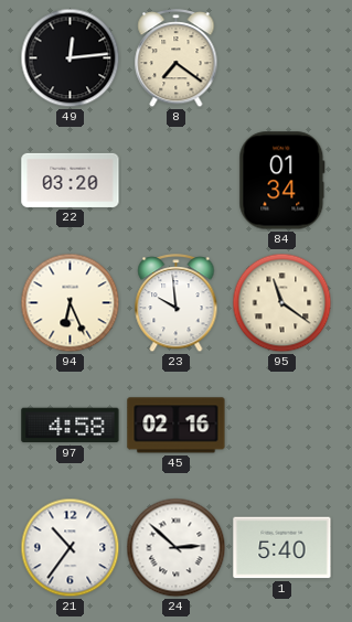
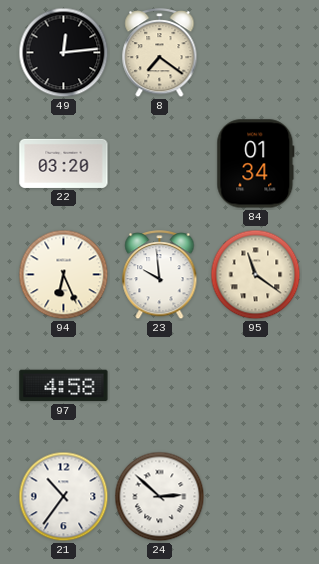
45: 02:16 -> none (177, 426)
1: 5:40 -> none (282, 548)
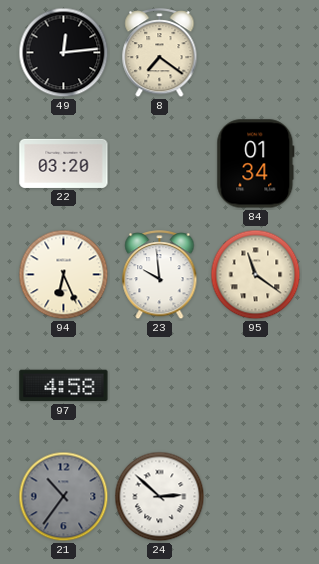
21 dial: white -> grey (64, 497)
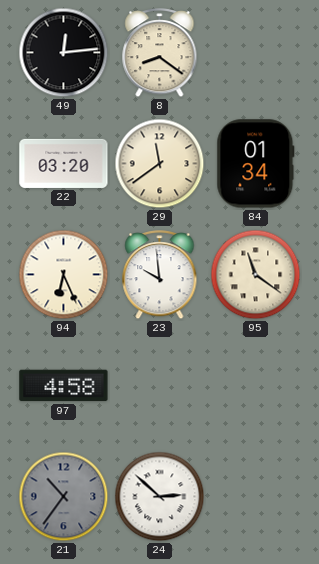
8: 7:21 -> 8:21 (160, 53)
29: none -> 11:39 (160, 164)
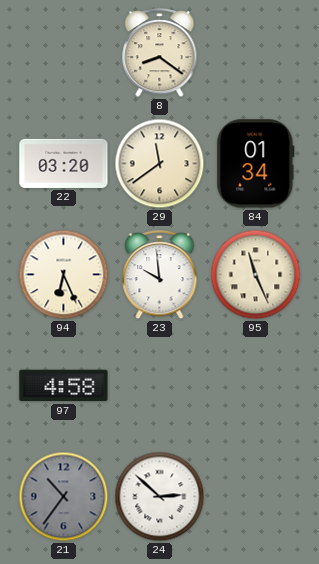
49: 12:14 -> none (64, 53)
95: 11:21 -> 11:26 (256, 275)
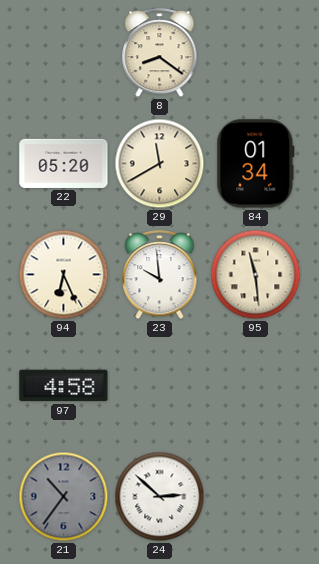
22: 03:20 -> 05:20 (64, 163)
29: 11:39 -> 11:40 (160, 164)
95: 11:26 -> 11:29 (256, 275)
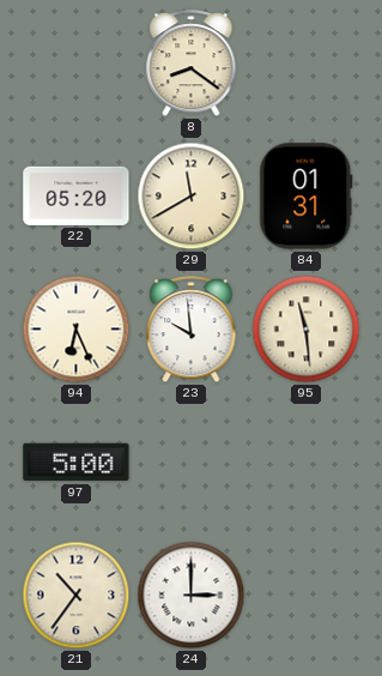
84: 01:34 -> 01:31 (307, 197)
97: 4:58 -> 5:00 (77, 463)
21 dial: grey -> cream (77, 596)
24: 2:52 -> 3:00 (192, 596)
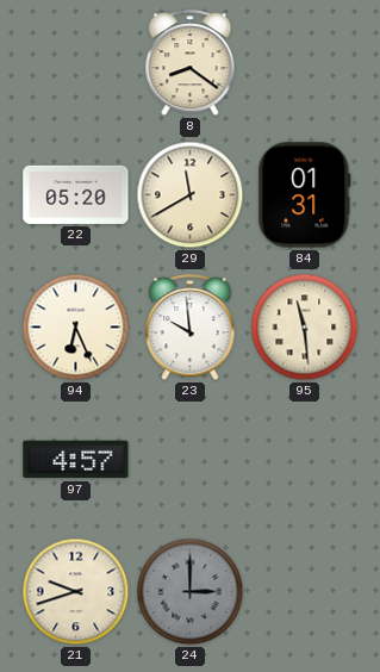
97: 5:00 -> 4:57 (76, 460)
21: 10:36 -> 9:42 (76, 592)
24 dial: white -> grey (191, 592)
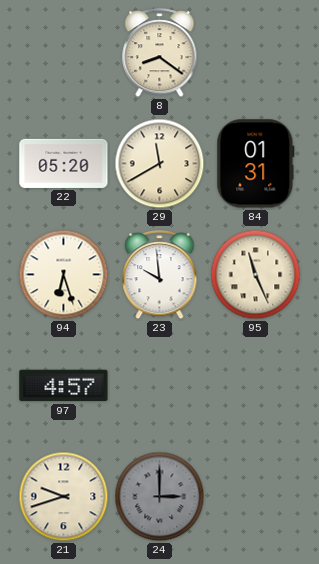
94: 6:26 -> 6:27 (64, 275)
95: 11:29 -> 11:26 (256, 275)
